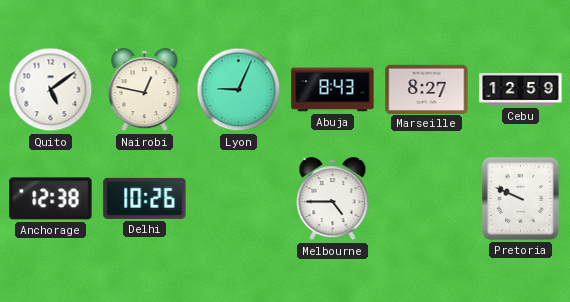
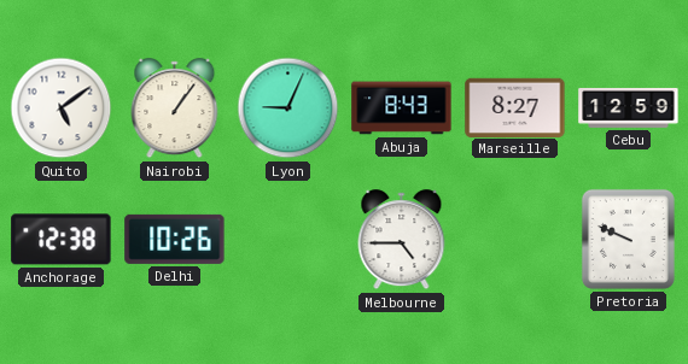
Nairobi: 12:47 -> 1:06 (175, 108)
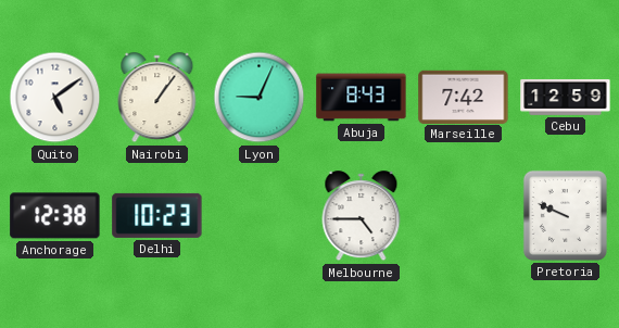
Marseille: 8:27 -> 7:42 (464, 97)
Delhi: 10:26 -> 10:23 (157, 215)
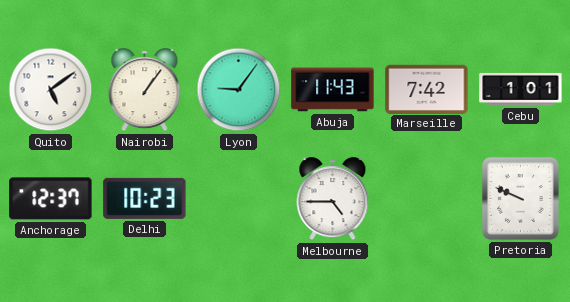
Lyon: 9:04 -> 9:06 (239, 90)
Abuja: 8:43 -> 11:43 (333, 90)
Cebu: 12:59 -> 1:01 (521, 89)
Anchorage: 12:38 -> 12:37 (51, 199)
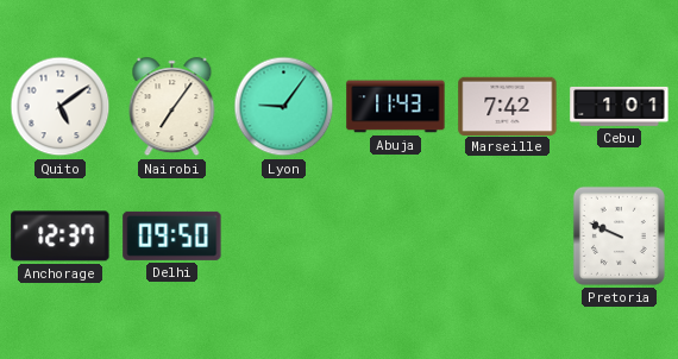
Nairobi: 1:06 -> 7:06 (172, 107)
Delhi: 10:23 -> 09:50 (172, 235)
Melbourne: 4:45 -> none (333, 199)
